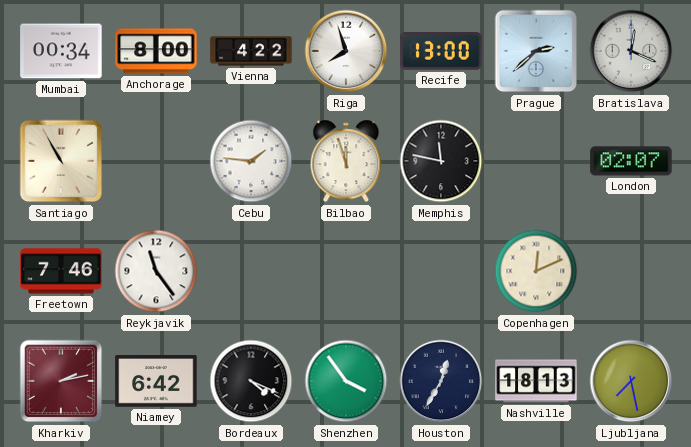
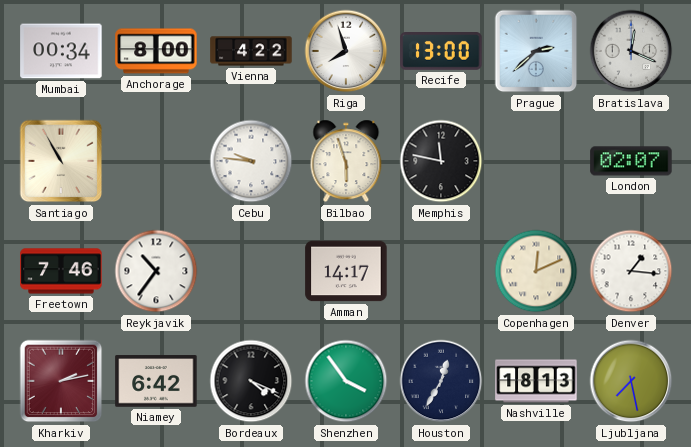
Cebu: 1:46 -> 9:46 (251, 161)
Bilbao: 11:57 -> 5:57 (346, 161)
Reykjavik: 11:24 -> 10:36 (156, 271)
Amman: none -> 14:17 (346, 271)
Denver: none -> 1:16 (631, 271)
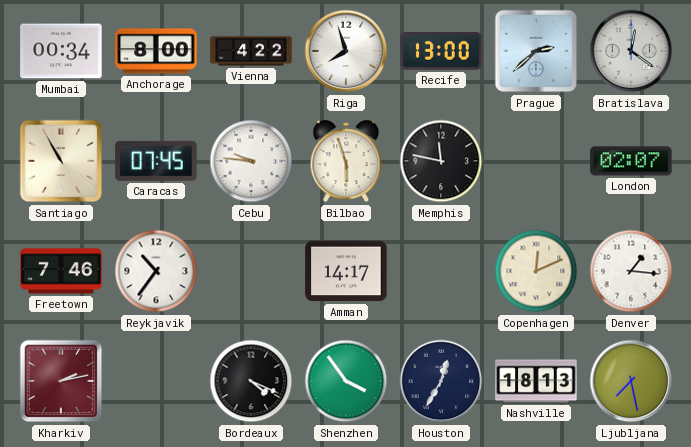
Bratislava: 12:19 -> 12:21 (631, 51)
Caracas: none -> 07:45 (156, 161)
Niamey: 6:42 -> none (156, 381)
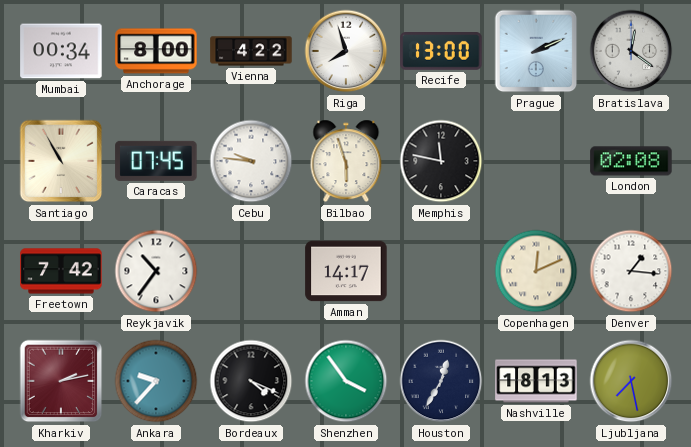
Prague: 2:38 -> 2:11 (536, 51)
London: 02:07 -> 02:08 (631, 161)
Freetown: 7:46 -> 7:42 (61, 271)
Ankara: none -> 9:37 (156, 381)
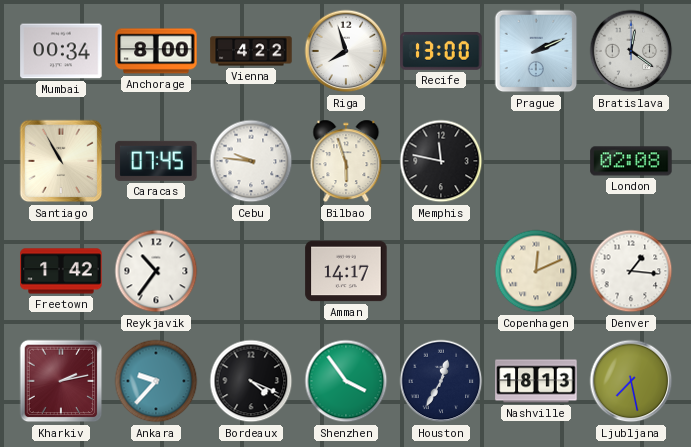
Freetown: 7:42 -> 1:42 (61, 271)
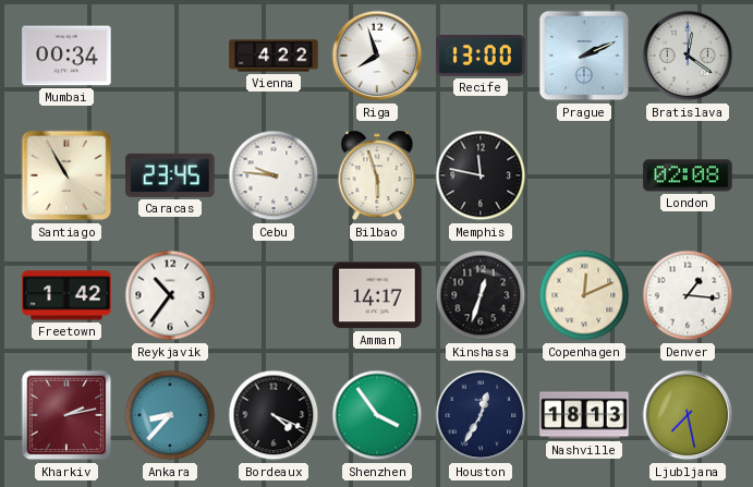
Anchorage: 8:00 -> none (156, 51)
Caracas: 07:45 -> 23:45 (170, 175)
Kinshasa: none -> 12:33 (481, 295)
Ankara: 9:37 -> 8:37 (170, 415)
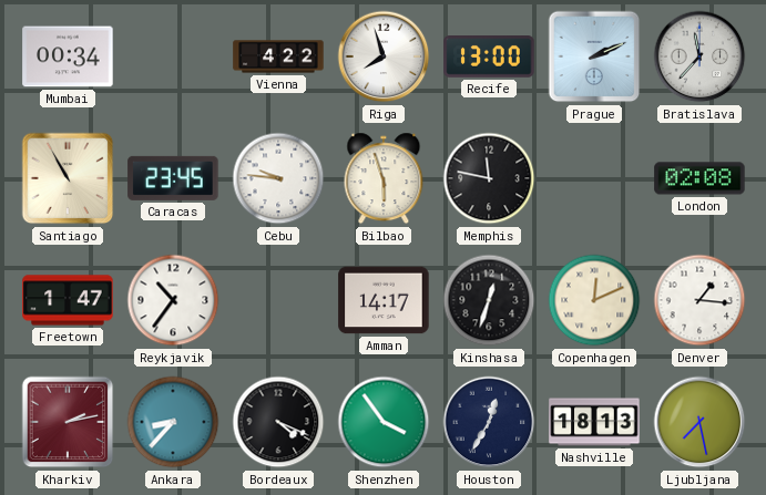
Bratislava: 12:21 -> 11:37 (699, 56)
Freetown: 1:42 -> 1:47 (68, 300)
